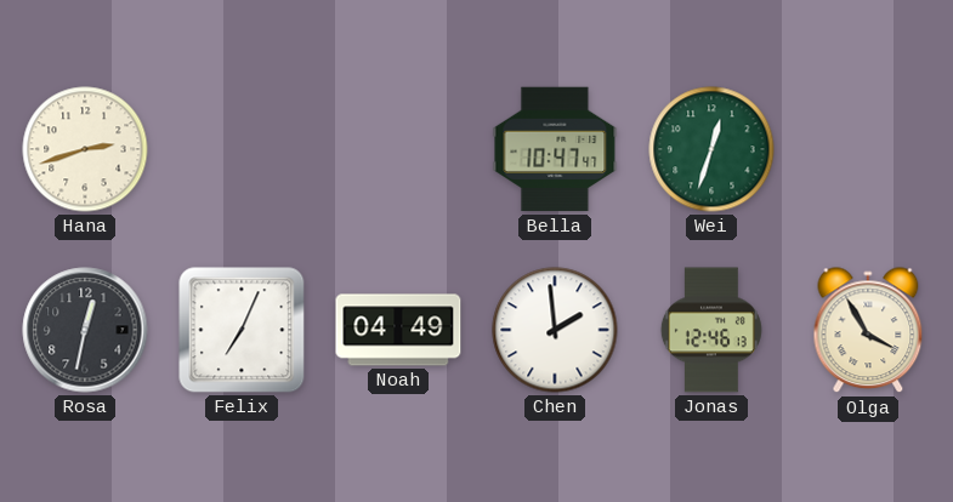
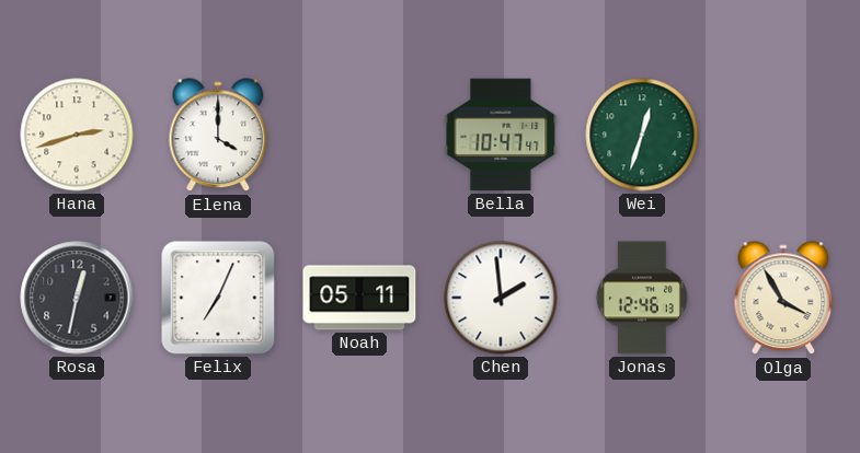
Elena: none -> 4:00 (218, 136)
Noah: 04:49 -> 05:11 (359, 298)
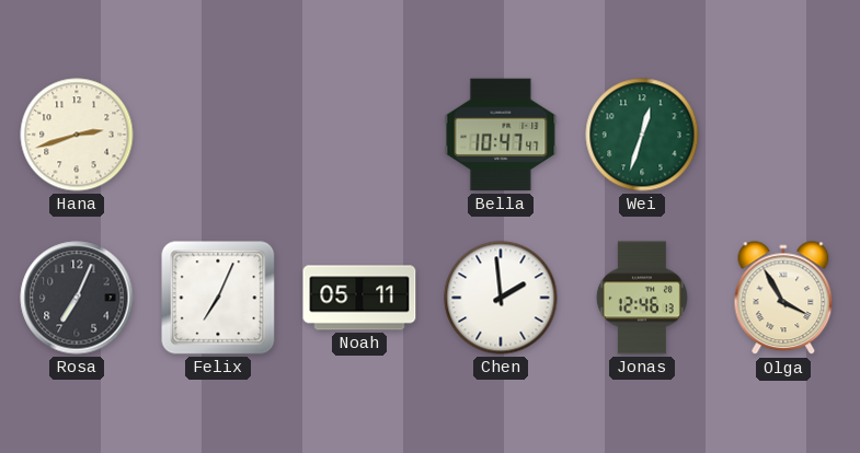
Elena: 4:00 -> none (218, 136)
Rosa: 12:32 -> 7:04 (77, 298)
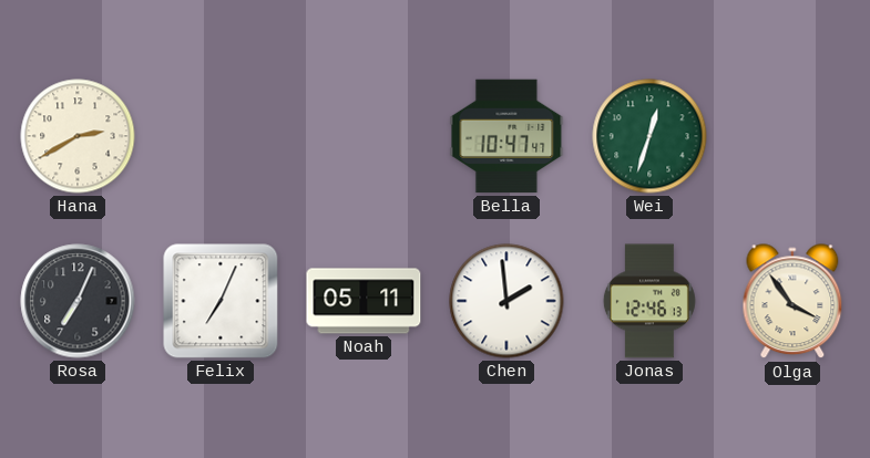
Hana: 2:42 -> 2:40 (78, 136)
Olga: 3:55 -> 3:54 (792, 302)
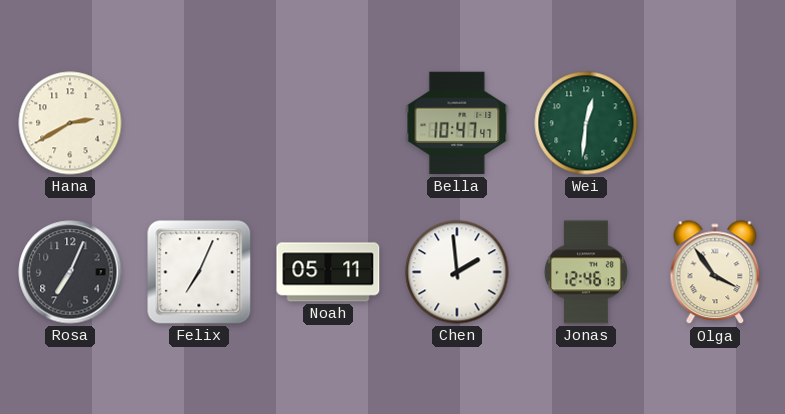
Wei: 12:33 -> 12:31 (586, 123)
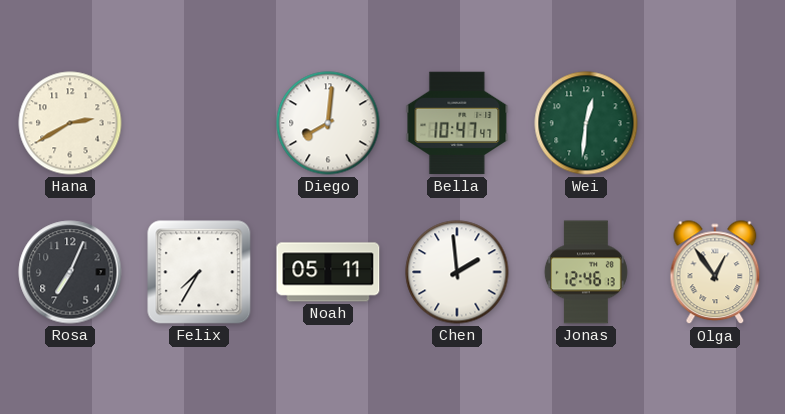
Diego: none -> 8:01 (328, 123)
Felix: 7:04 -> 7:35 (199, 272)
Olga: 3:54 -> 12:54 (715, 273)
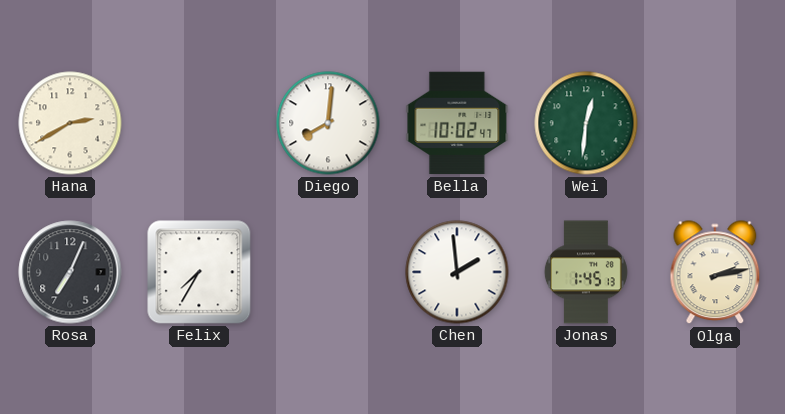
Bella: 10:47 -> 10:02 (457, 123)
Noah: 05:11 -> none (328, 272)
Jonas: 12:46 -> 1:45 (586, 272)
Olga: 12:54 -> 2:13 (715, 273)
